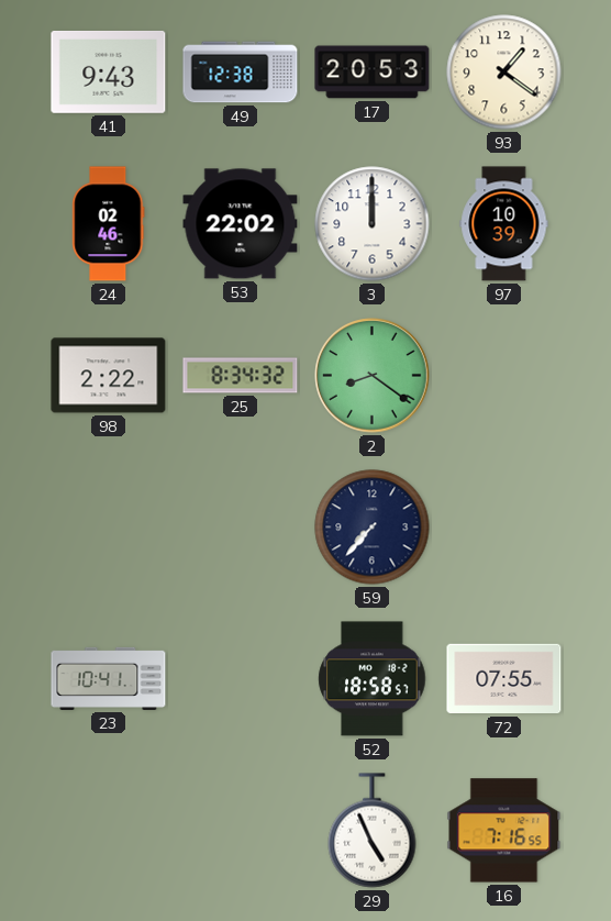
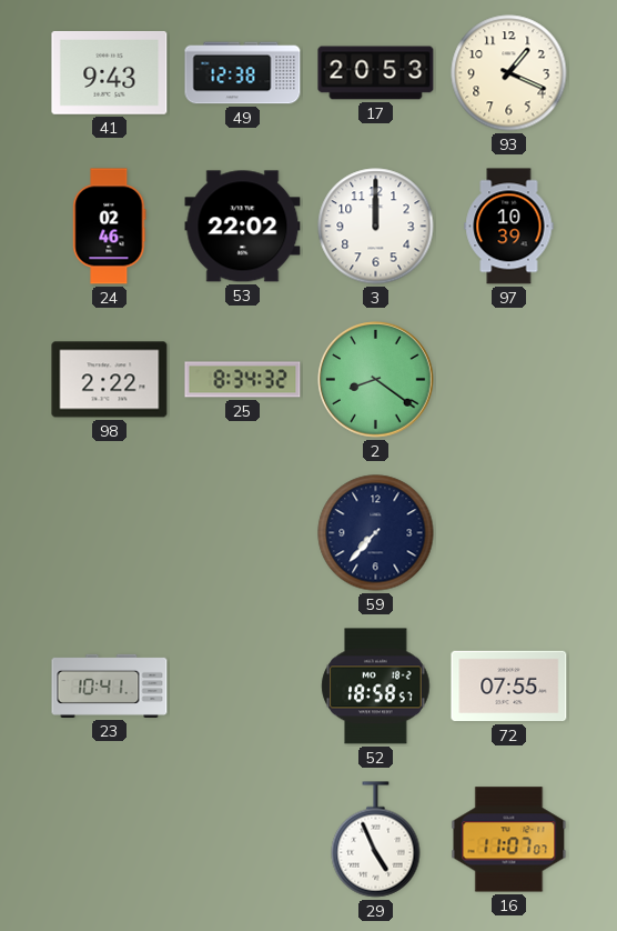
93: 1:21 -> 1:19 (509, 73)
16: 7:16 -> 11:07 (509, 840)
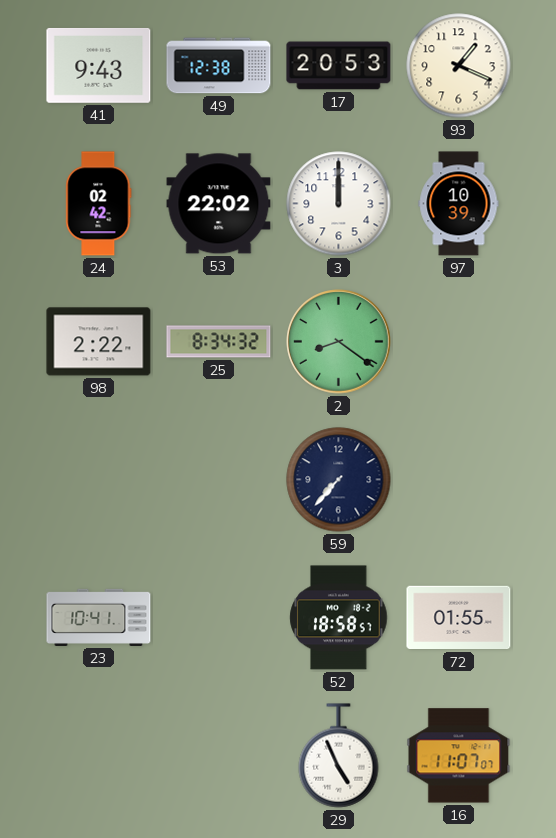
24: 02:46 -> 02:42 (99, 204)
72: 07:55 -> 01:55 (459, 618)
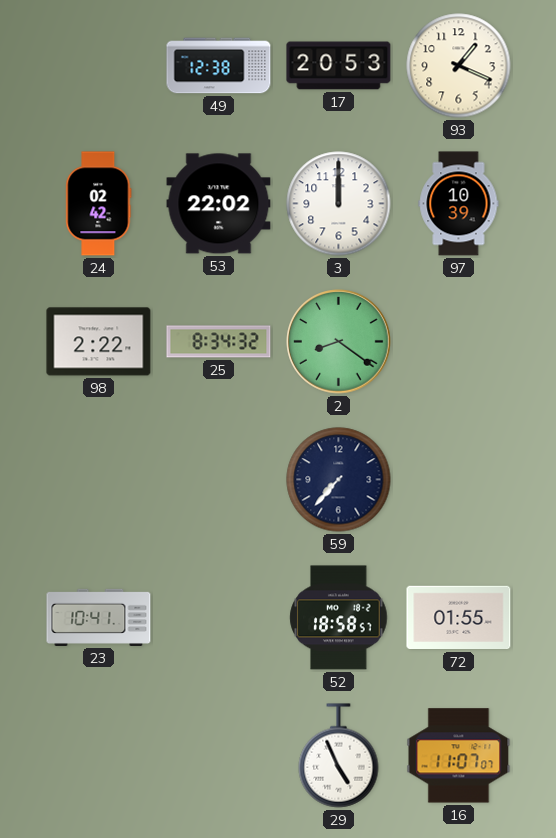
41: 9:43 -> none (99, 65)
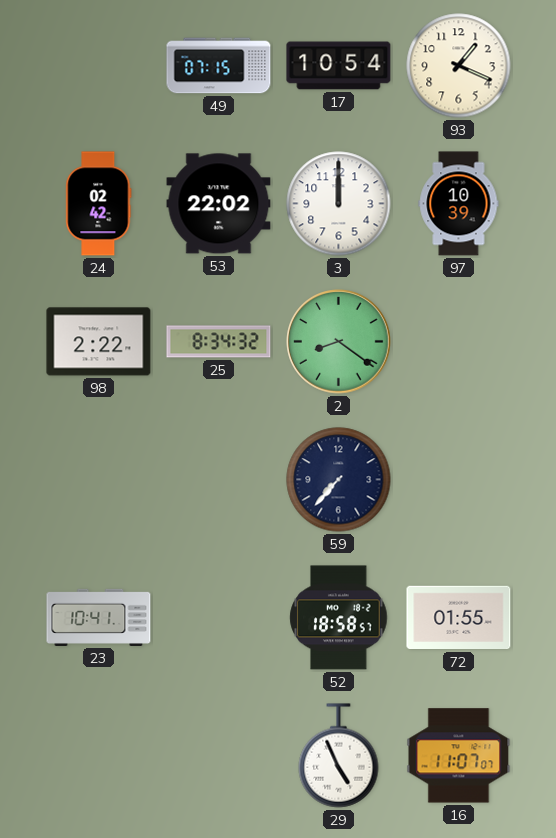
49: 12:38 -> 07:15 (219, 66)
17: 20:53 -> 10:54 (339, 66)
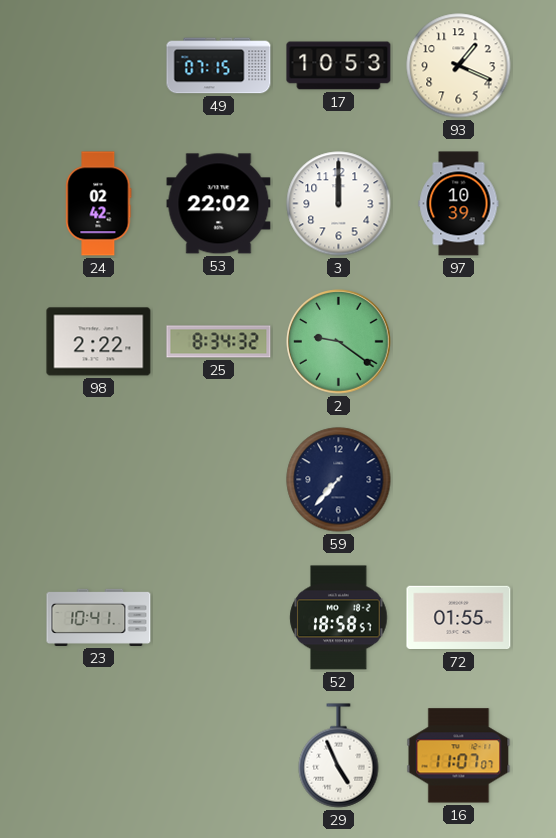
17: 10:54 -> 10:53 (339, 66)
2: 8:21 -> 9:21 (339, 342)
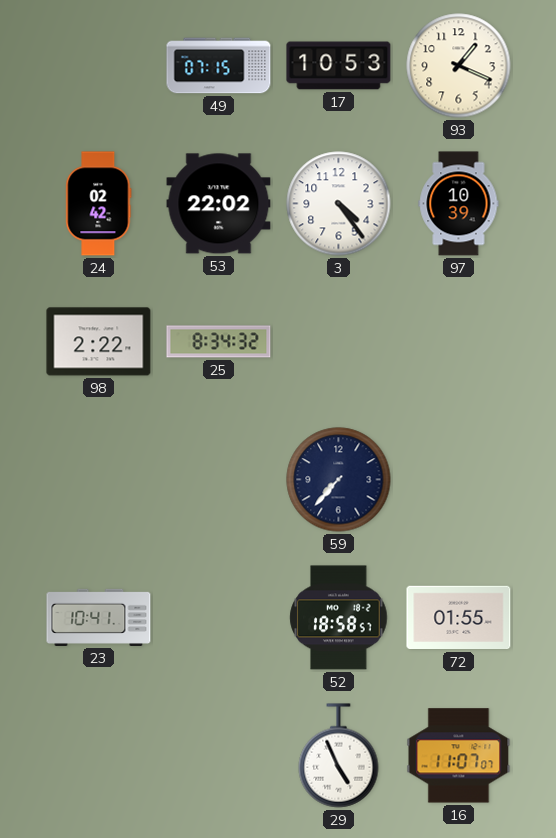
3: 12:00 -> 4:24 (339, 204)
2: 9:21 -> none (339, 342)
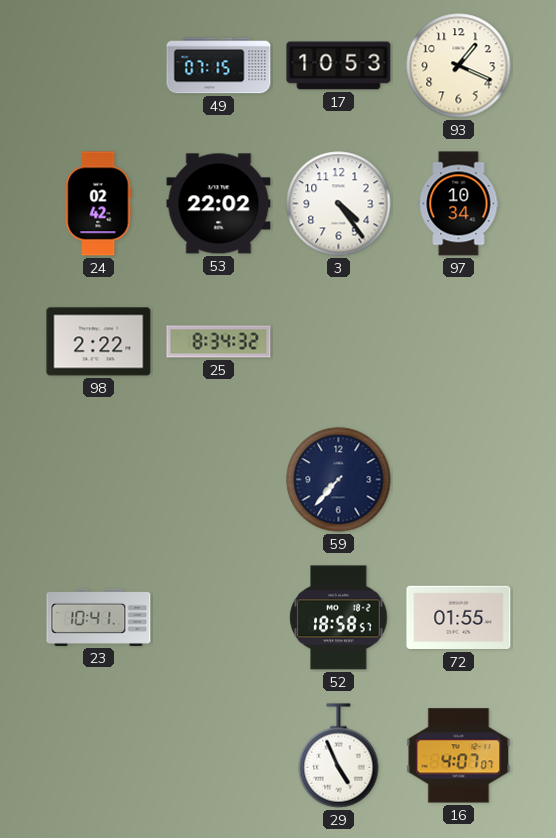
97: 10:39 -> 10:34 (459, 204)
16: 11:07 -> 4:07 (459, 756)
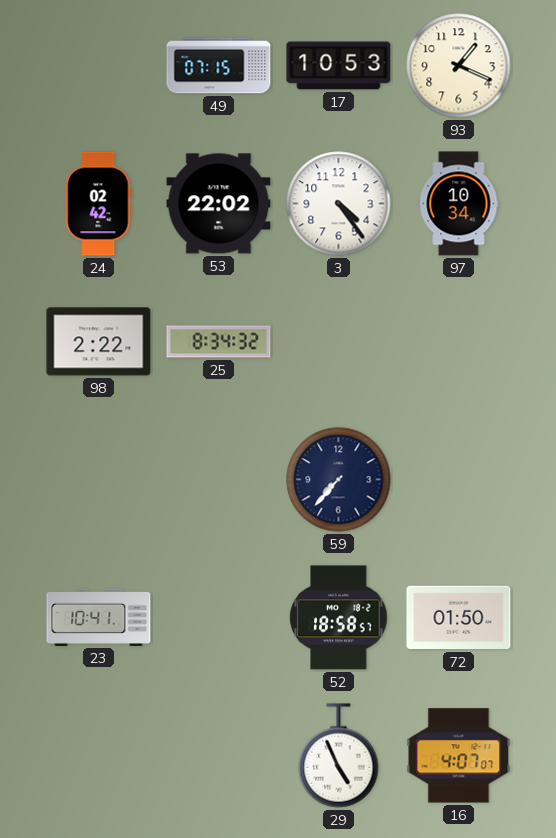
72: 01:55 -> 01:50 (459, 618)
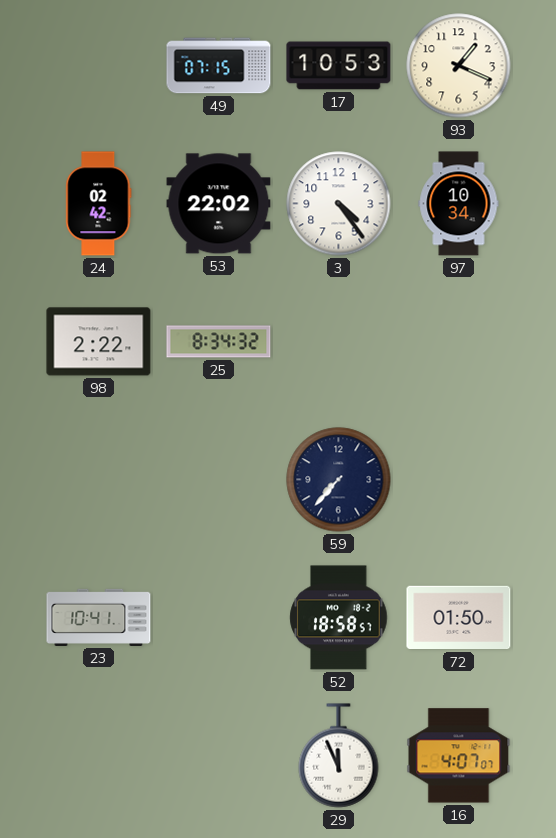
29: 4:56 -> 11:56 (339, 756)
